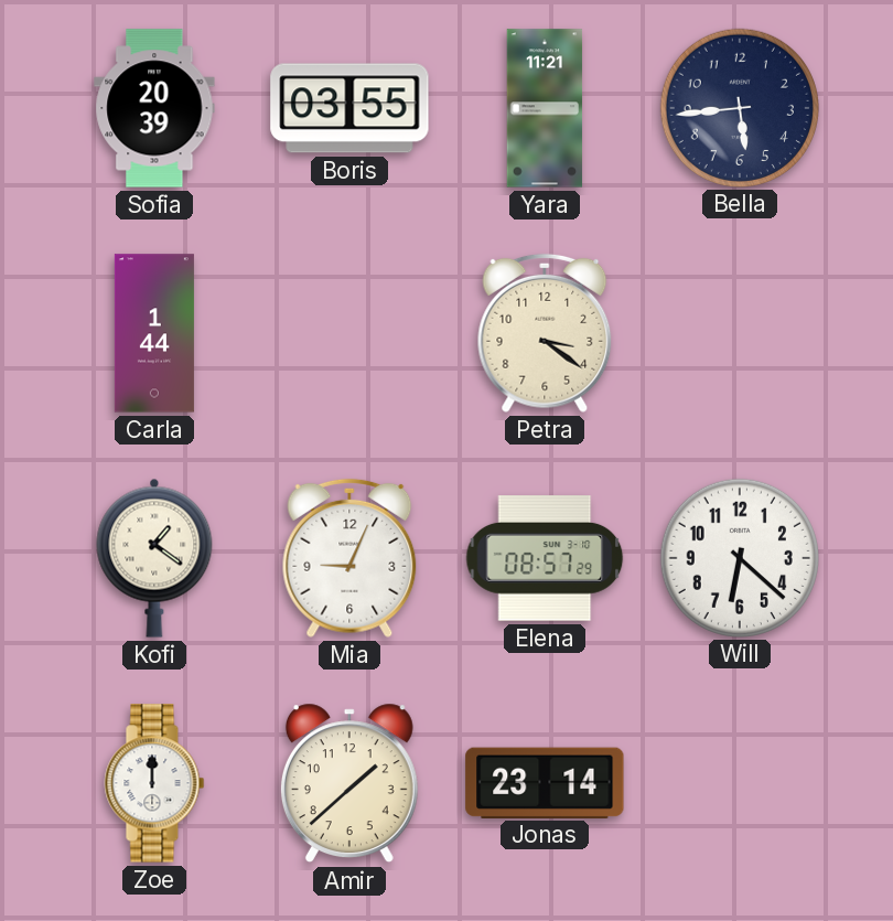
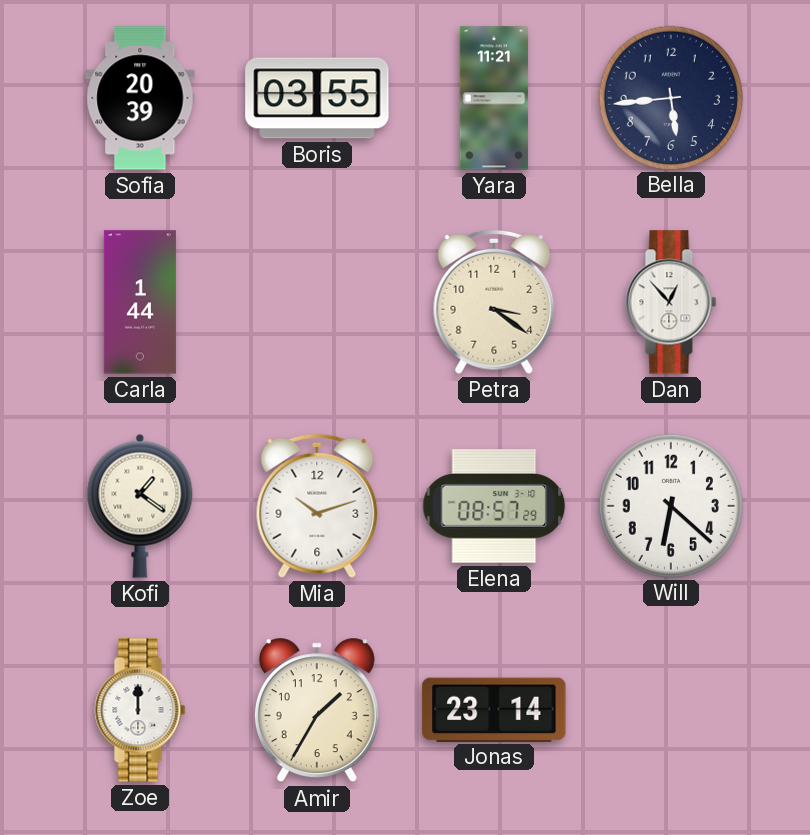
Dan: none -> 12:53 (671, 302)
Mia: 9:04 -> 10:12 (317, 506)
Amir: 1:38 -> 1:35 (317, 710)
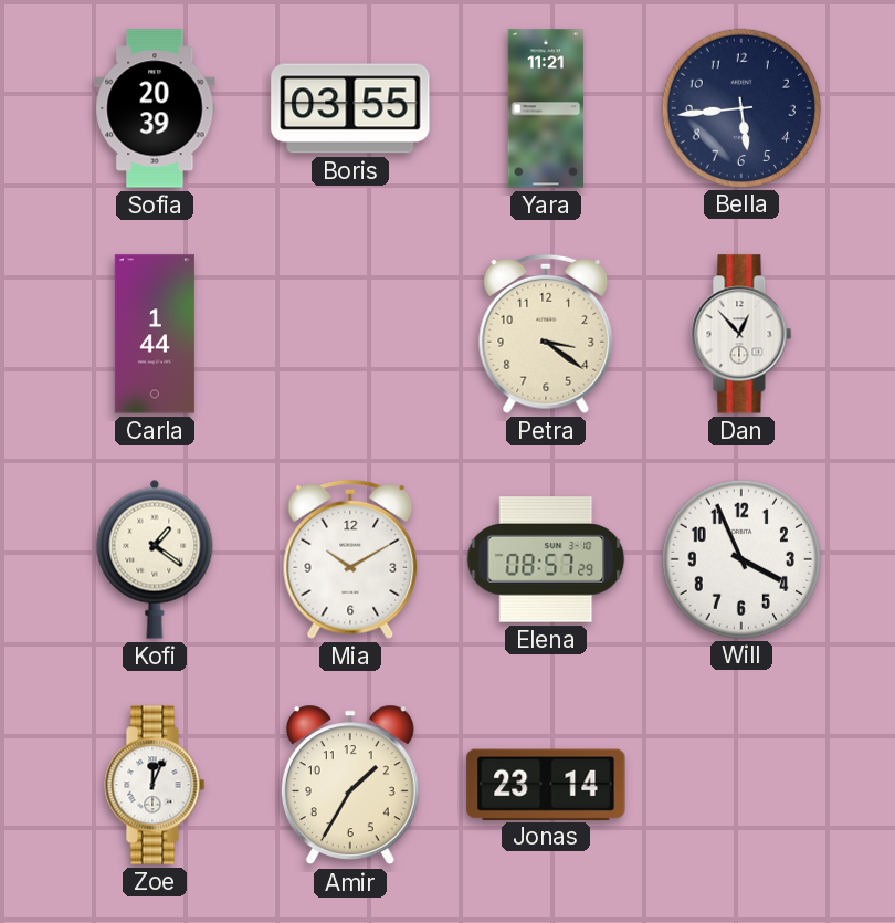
Mia: 10:12 -> 10:10 (350, 559)
Will: 6:22 -> 3:56 (740, 558)
Zoe: 12:00 -> 12:04 (155, 785)
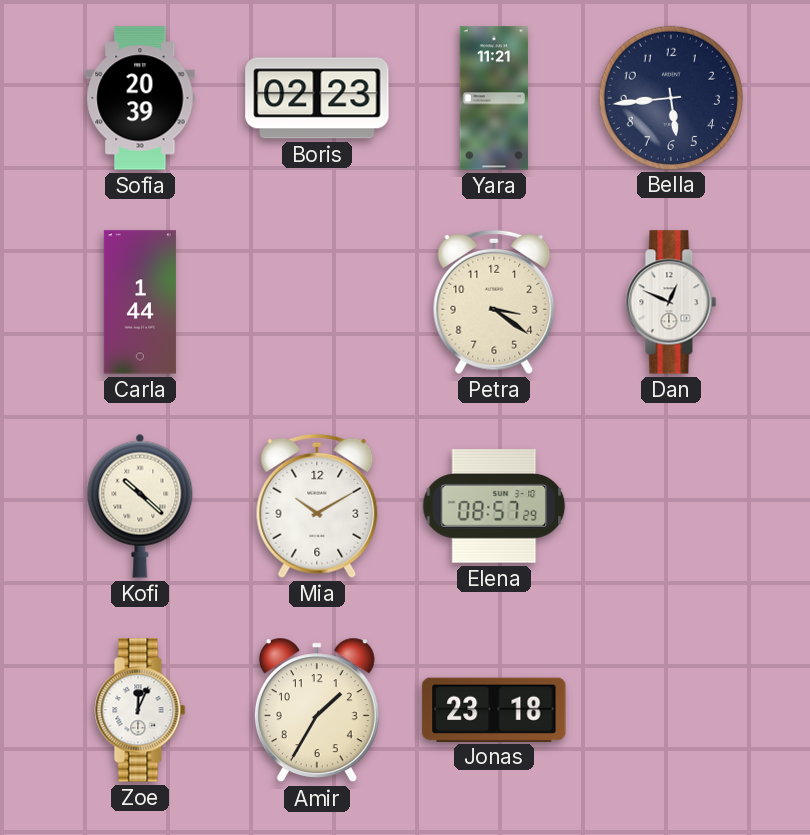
Boris: 03:55 -> 02:23 (317, 98)
Dan: 12:53 -> 12:49 (671, 302)
Kofi: 1:21 -> 10:22 (140, 506)
Will: 3:56 -> none (740, 558)
Jonas: 23:14 -> 23:18 (494, 709)
